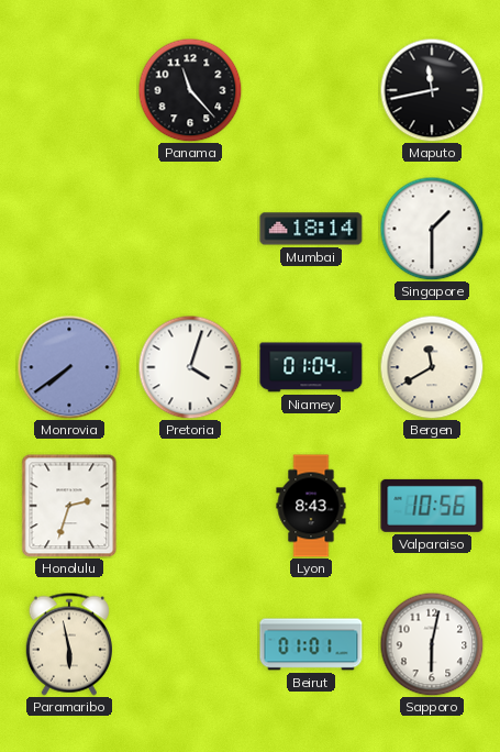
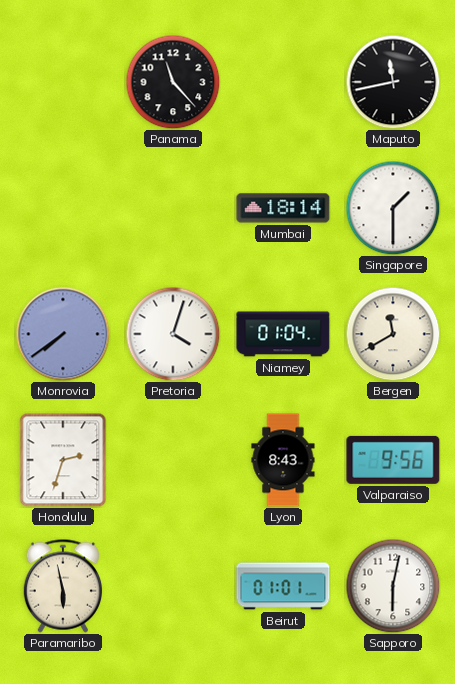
Valparaiso: 10:56 -> 9:56 (393, 460)
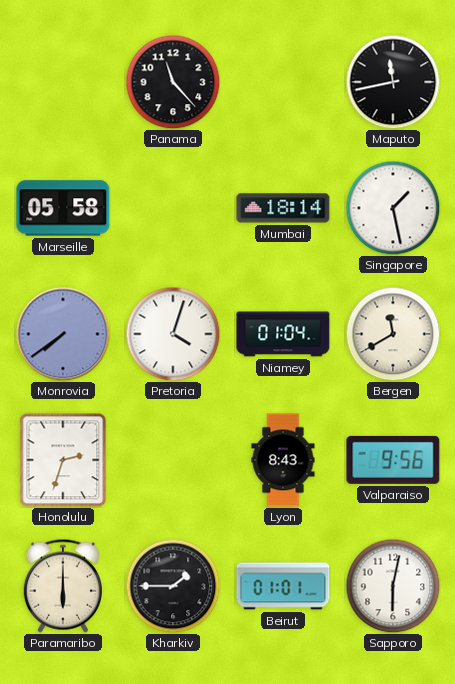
Marseille: none -> 05:58 (63, 208)
Singapore: 1:30 -> 1:28 (393, 208)
Paramaribo: 5:58 -> 6:00 (63, 586)
Kharkiv: none -> 1:45 (173, 586)
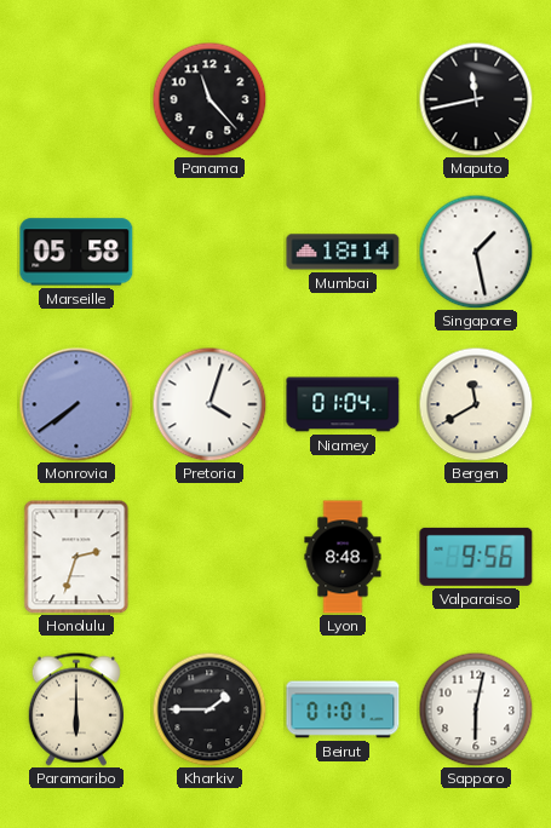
Lyon: 8:43 -> 8:48 (343, 557)
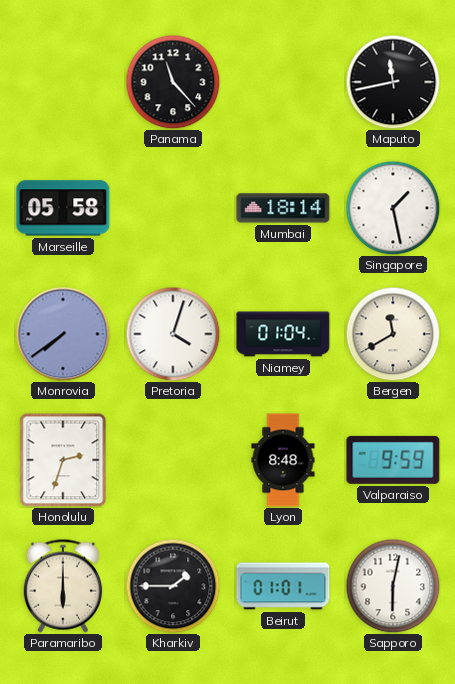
Valparaiso: 9:56 -> 9:59 (393, 460)
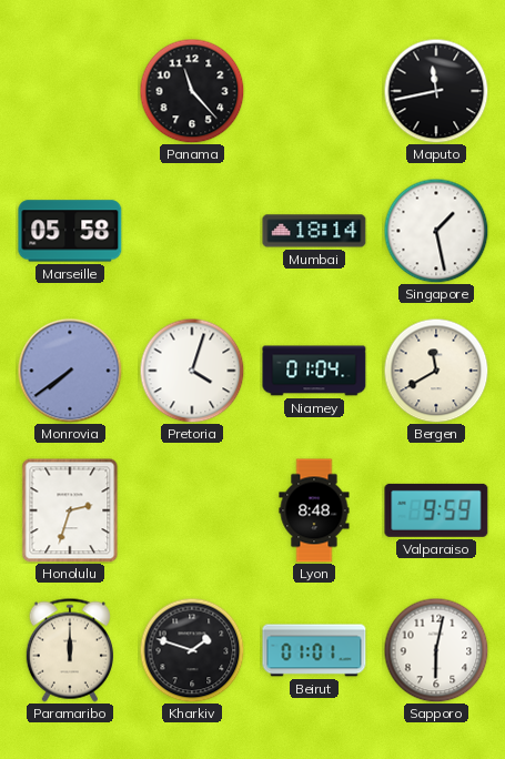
Paramaribo: 6:00 -> 12:00 (70, 650)
Kharkiv: 1:45 -> 1:48 (192, 650)
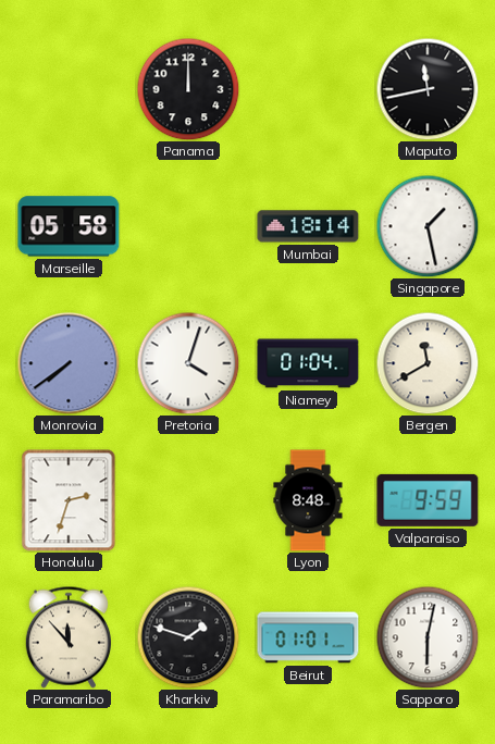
Panama: 11:23 -> 12:00 (188, 89)
Paramaribo: 12:00 -> 11:53 (69, 637)
